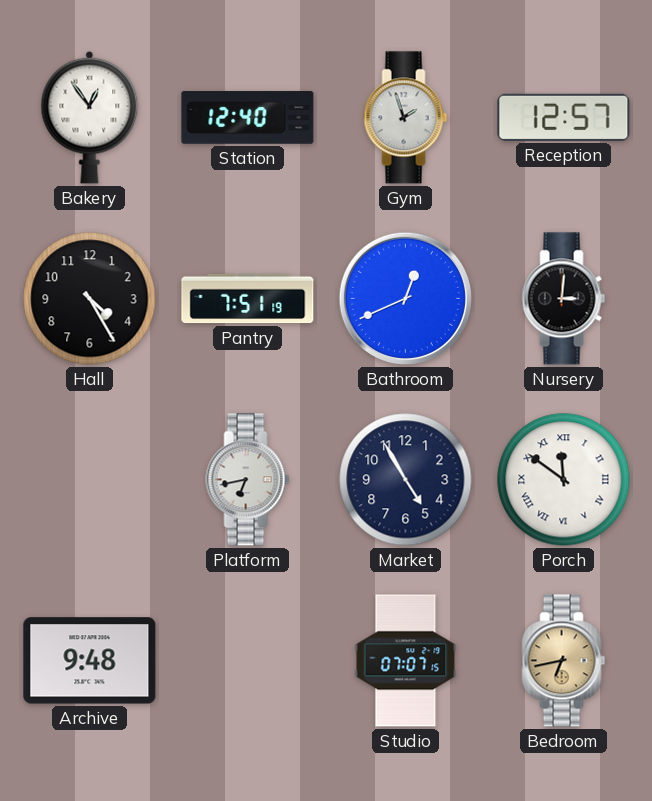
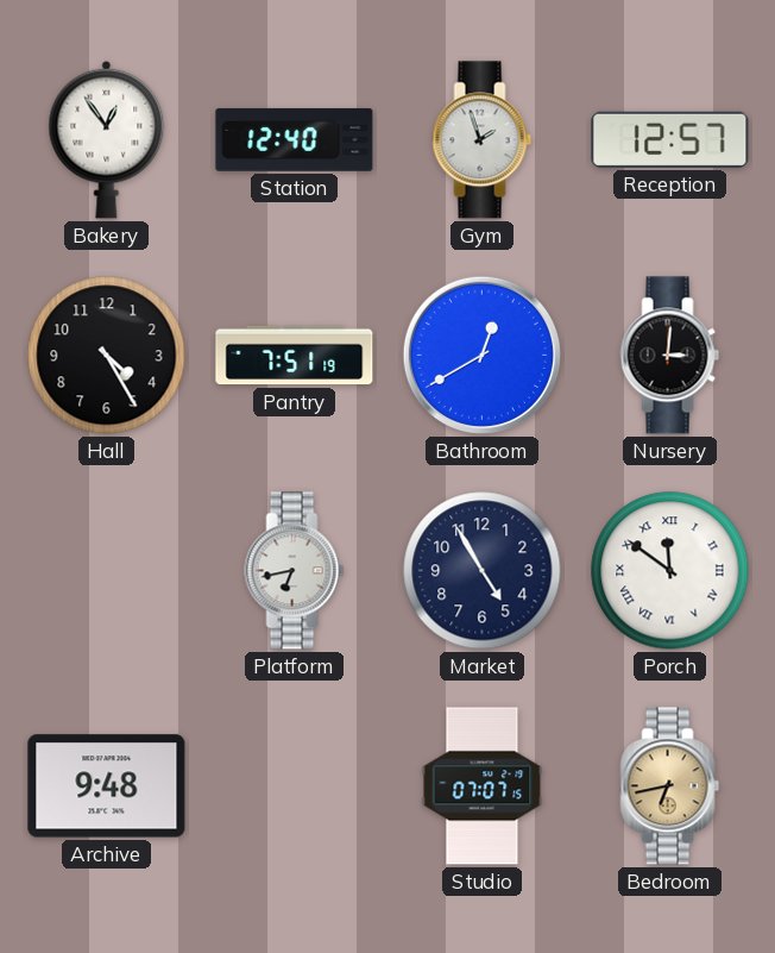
Bathroom: 12:41 -> 12:40 (481, 355)
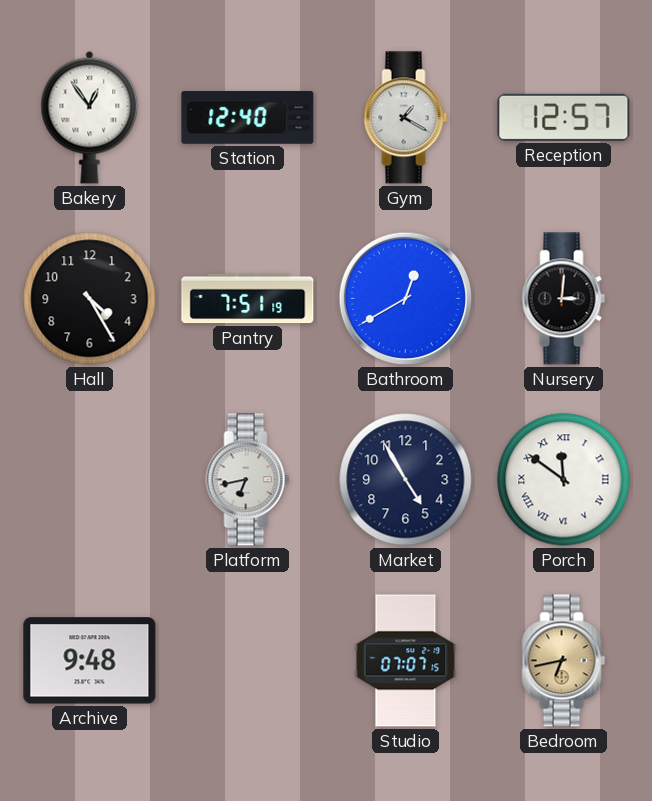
Gym: 1:57 -> 1:20 (406, 118)
